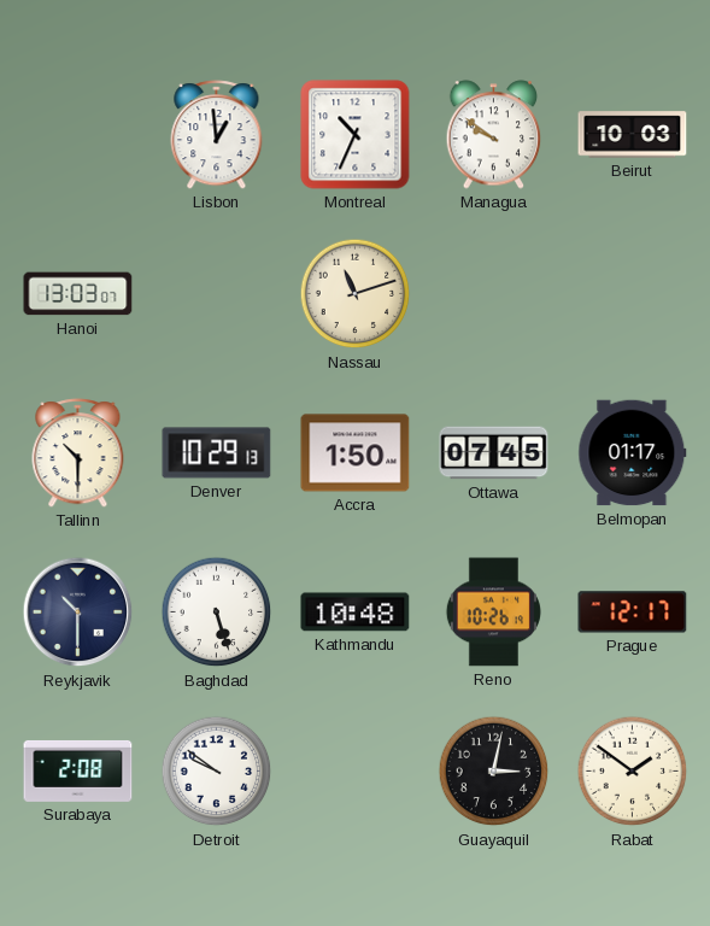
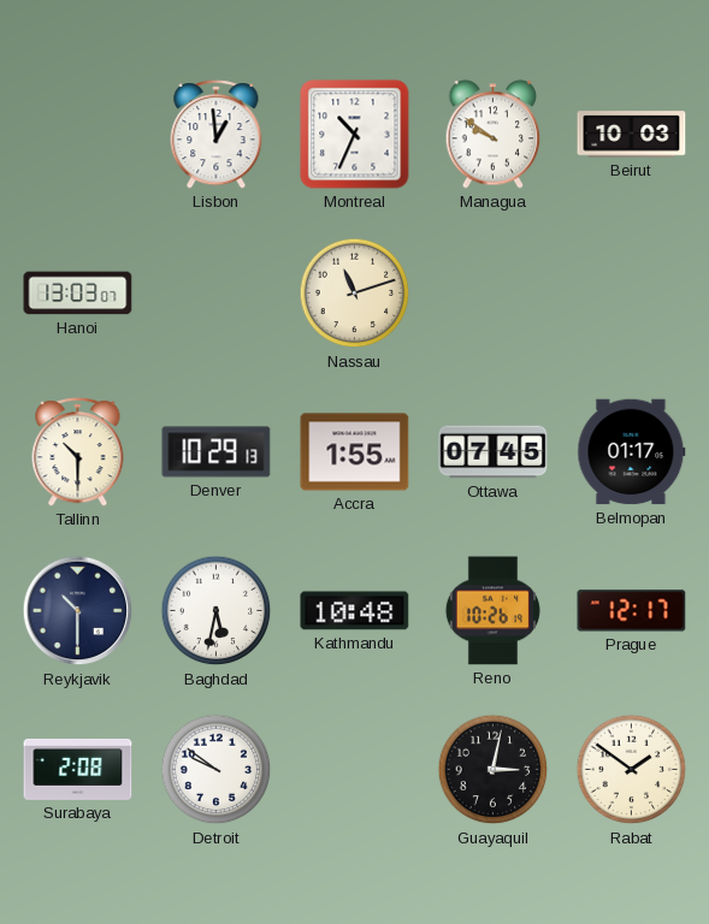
Accra: 1:50 -> 1:55 (355, 452)
Baghdad: 5:27 -> 5:32 (217, 611)
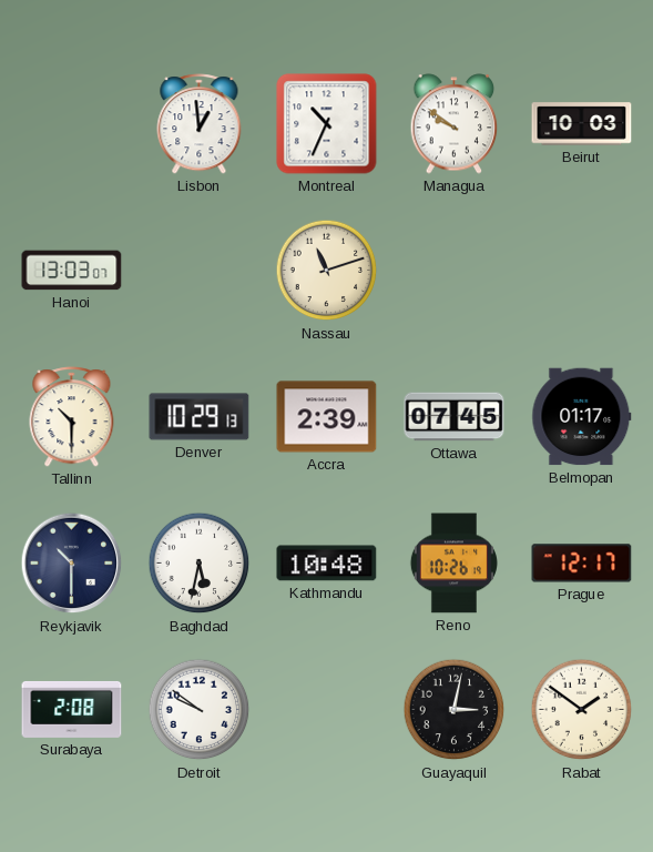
Accra: 1:55 -> 2:39 (327, 417)
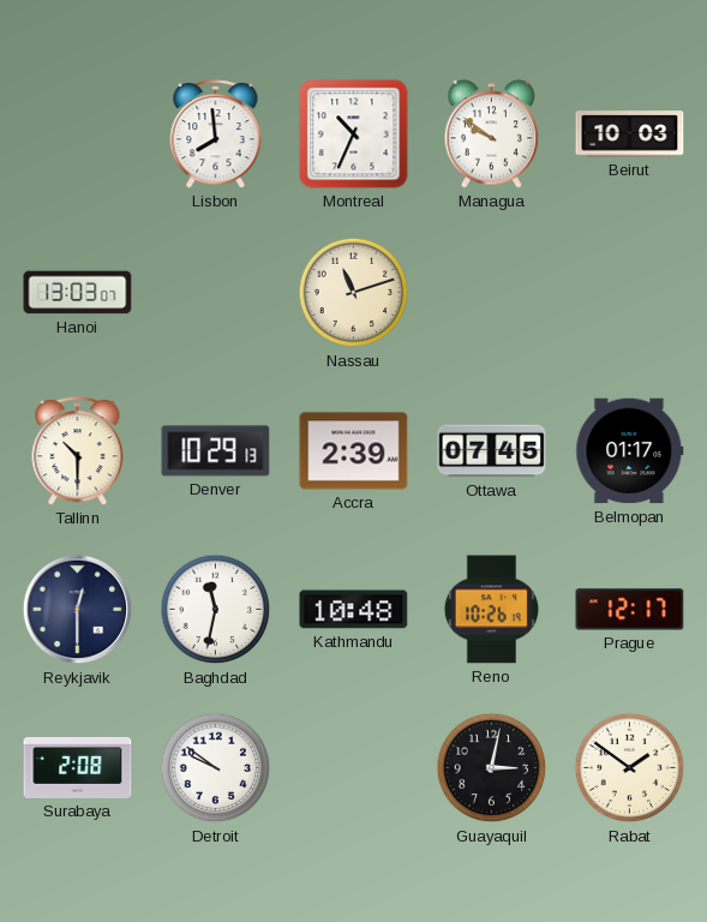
Lisbon: 12:59 -> 7:59 (216, 134)
Reykjavik: 10:30 -> 12:30 (78, 610)
Baghdad: 5:32 -> 11:32 (216, 610)
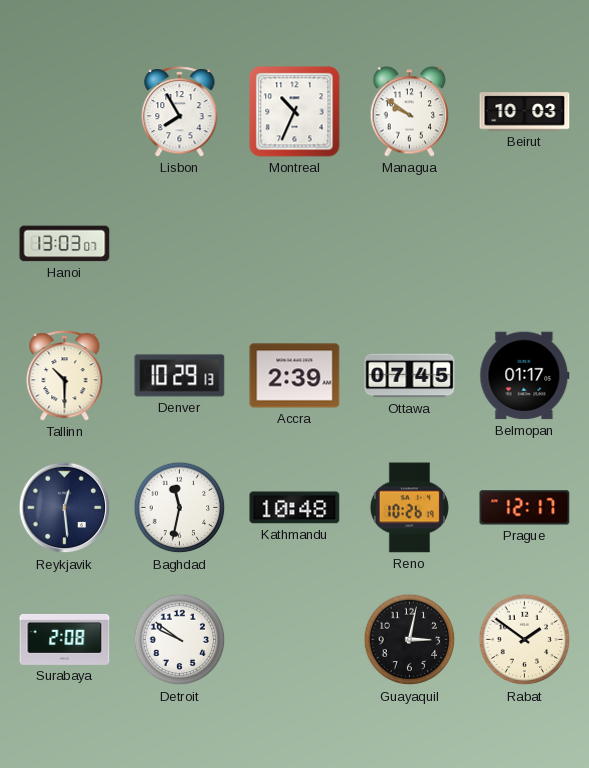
Lisbon: 7:59 -> 7:55 (180, 112)
Nassau: 11:12 -> none (354, 293)
Reykjavik: 12:30 -> 12:29 (65, 508)
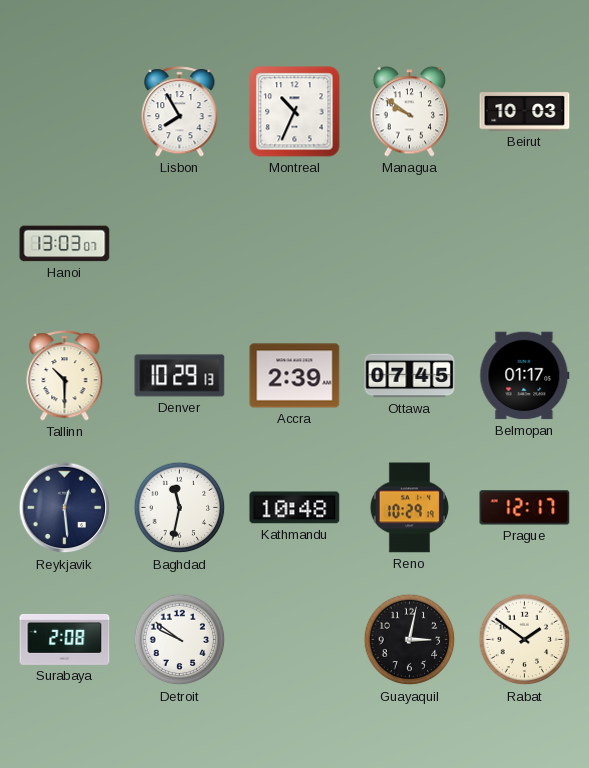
Reno: 10:26 -> 10:29 (409, 508)
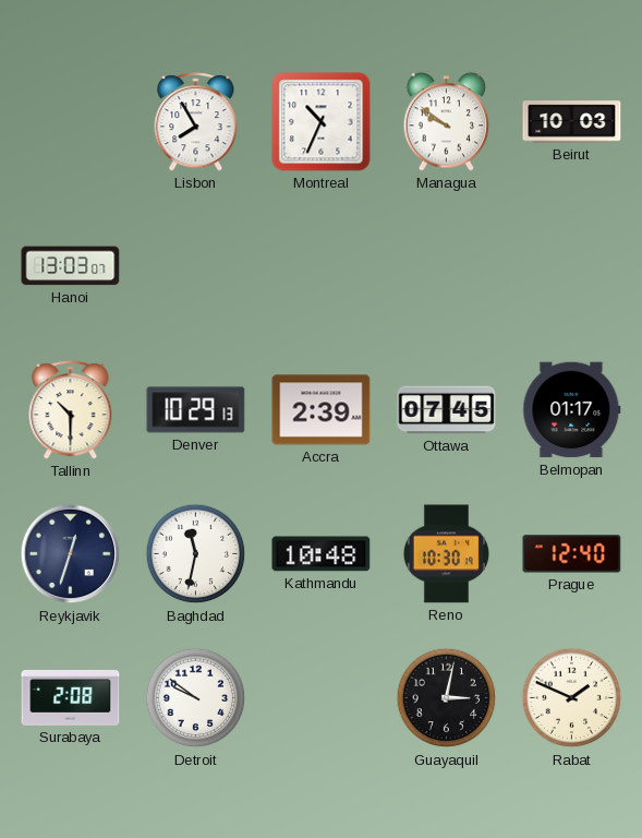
Reykjavik: 12:29 -> 12:33 (71, 554)
Reno: 10:29 -> 10:30 (446, 554)
Prague: 12:17 -> 12:40 (572, 554)
Rabat: 1:51 -> 1:49 (572, 698)
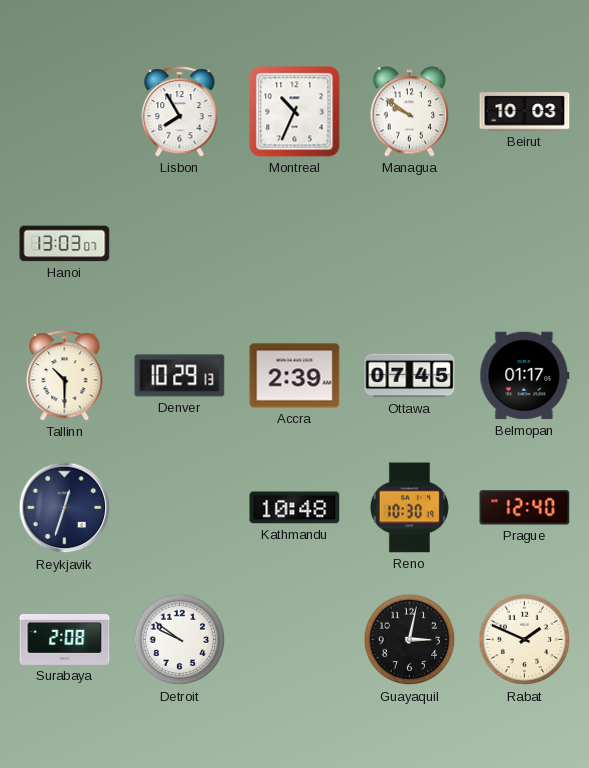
Baghdad: 11:32 -> none (196, 554)
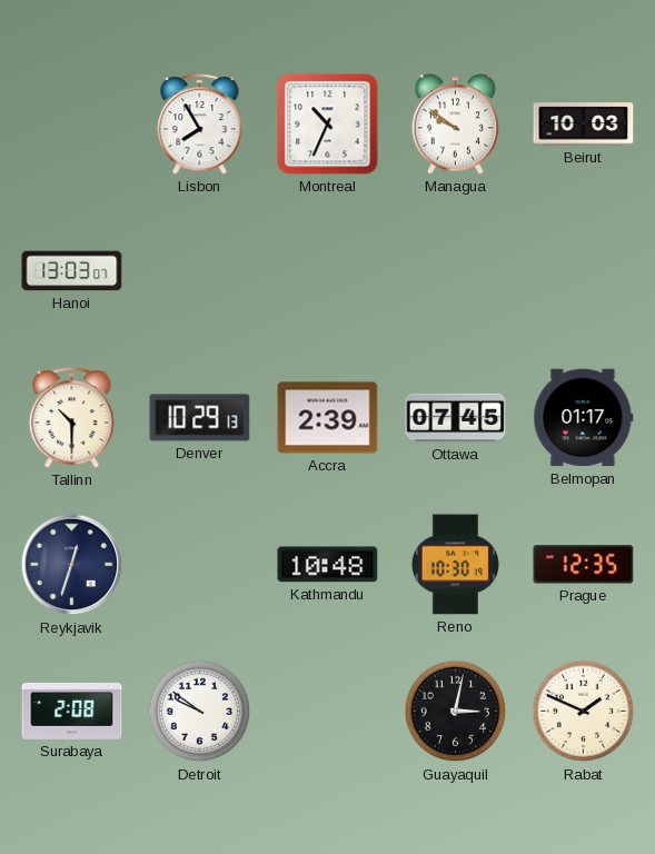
Prague: 12:40 -> 12:35 (584, 565)
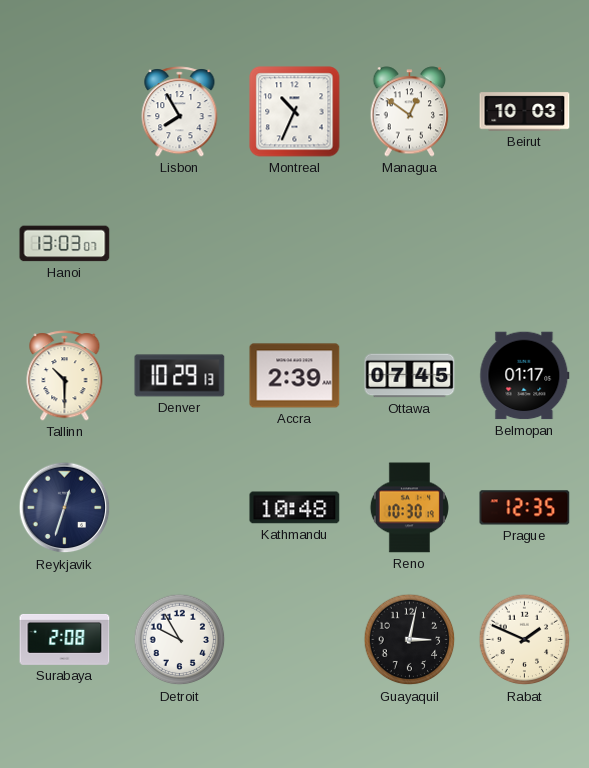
Managua: 9:51 -> 12:51 (410, 112)
Detroit: 9:51 -> 9:55 (180, 640)
